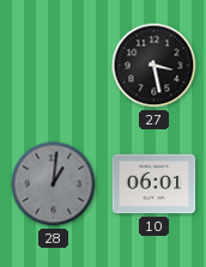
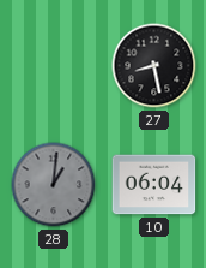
27: 3:28 -> 8:28 (154, 66)
10: 06:01 -> 06:04 (154, 185)
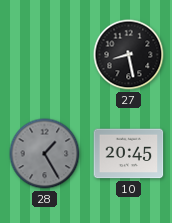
28: 1:01 -> 1:25 (45, 154)
10: 06:04 -> 20:45 (129, 154)
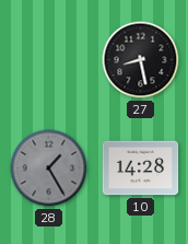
10: 20:45 -> 14:28 (141, 169)
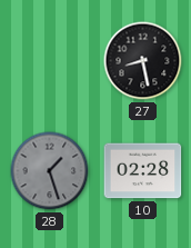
28: 1:25 -> 1:27 (50, 171)
10: 14:28 -> 02:28 (143, 171)
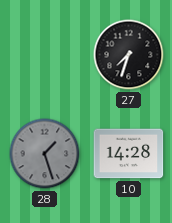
27: 8:28 -> 7:33 (129, 55)
10: 02:28 -> 14:28 (129, 154)
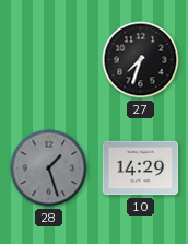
10: 14:28 -> 14:29 (141, 169)
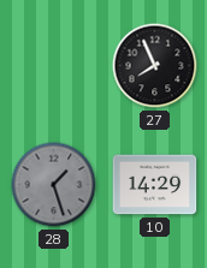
27: 7:33 -> 7:56 (155, 66)
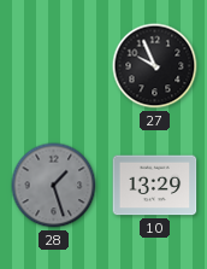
27: 7:56 -> 9:56 (155, 66)
10: 14:29 -> 13:29 (155, 186)
